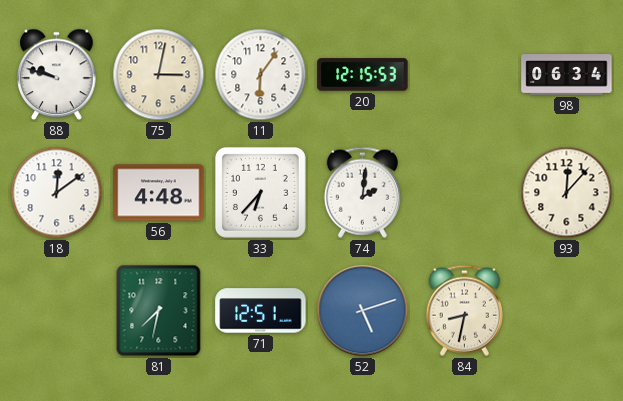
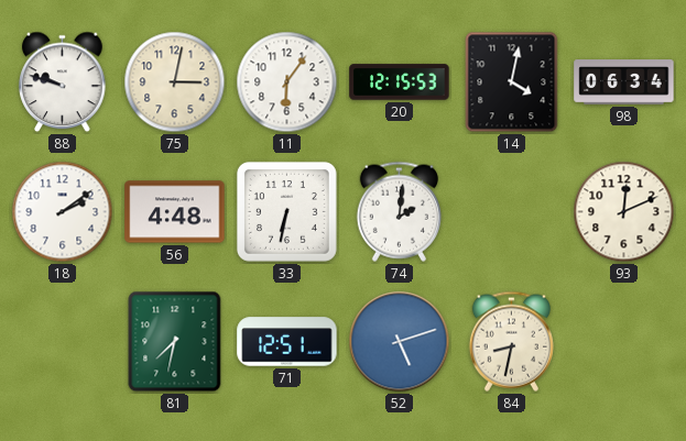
14: none -> 4:02 (512, 82)
18: 12:09 -> 2:09 (63, 212)
33: 6:37 -> 6:32 (286, 211)
93: 12:07 -> 12:11 (624, 212)
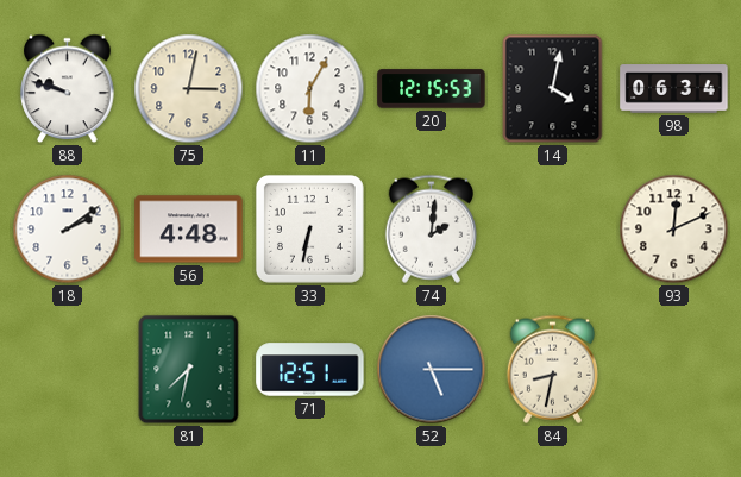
11: 6:06 -> 6:05 (310, 89)
52: 5:12 -> 5:15 (432, 370)
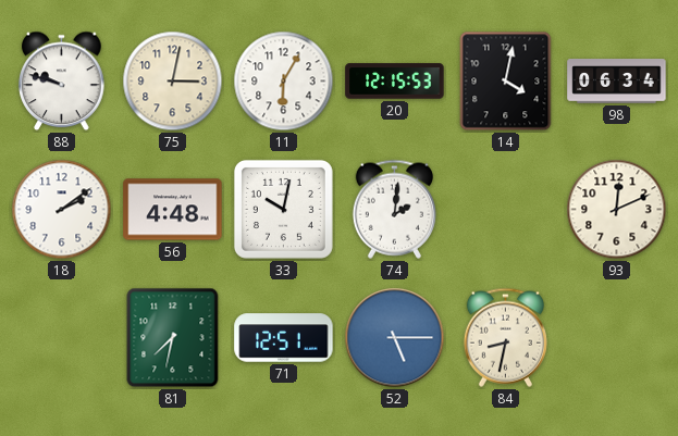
33: 6:32 -> 10:02 (283, 209)
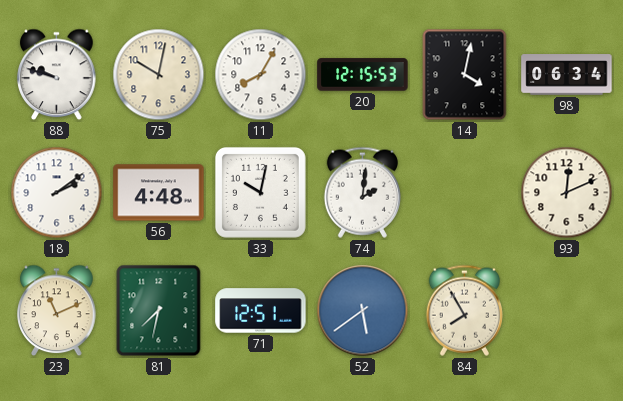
75: 3:02 -> 10:02 (159, 75)
11: 6:05 -> 8:05 (261, 75)
23: none -> 11:11 (57, 311)
52: 5:15 -> 5:39 (363, 311)
84: 8:32 -> 7:55 (464, 310)
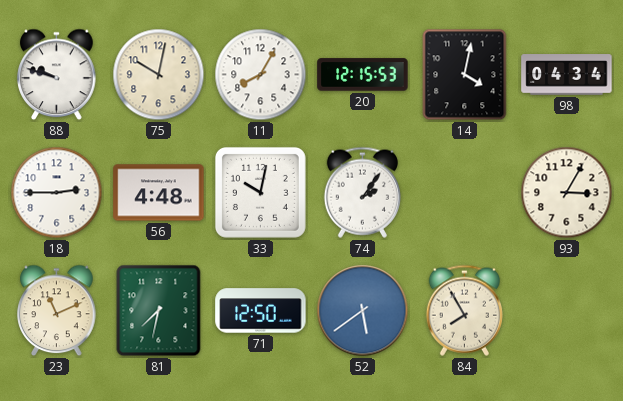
98: 06:34 -> 04:34 (567, 75)
18: 2:09 -> 2:45 (57, 193)
74: 2:01 -> 2:06 (362, 192)
93: 12:11 -> 3:05 (567, 193)
71: 12:51 -> 12:50 (261, 311)
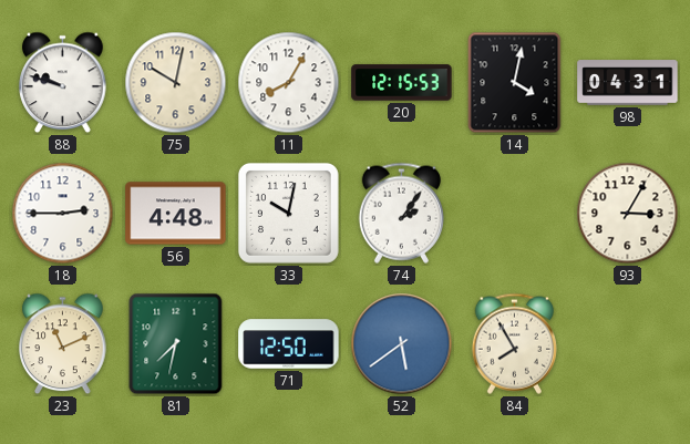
98: 04:34 -> 04:31 (628, 83)
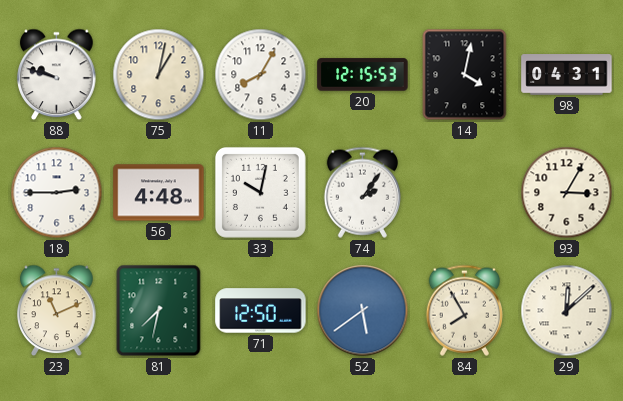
75: 10:02 -> 1:02 (159, 75)
29: none -> 12:08 (567, 311)
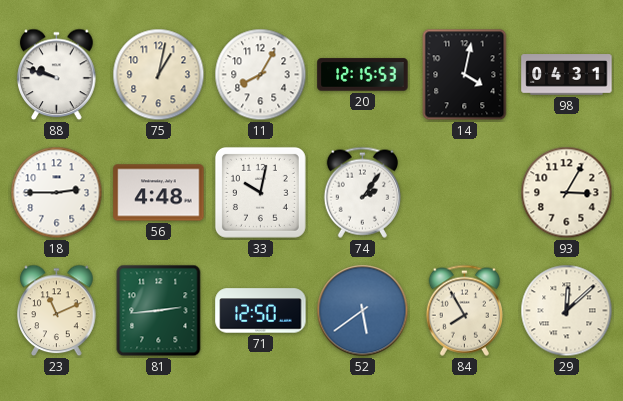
81: 7:32 -> 2:44 (159, 311)
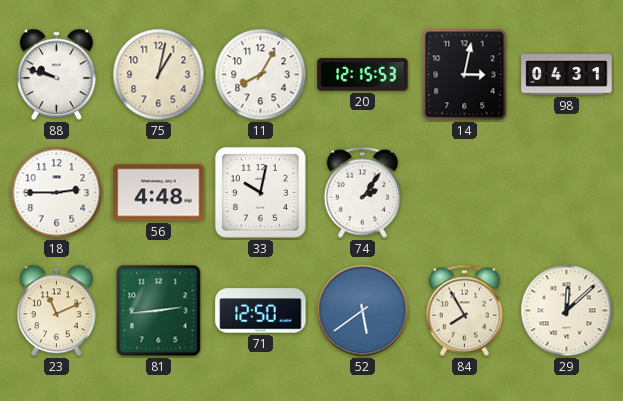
14: 4:02 -> 3:02 (465, 75)
93: 3:05 -> none (567, 193)
